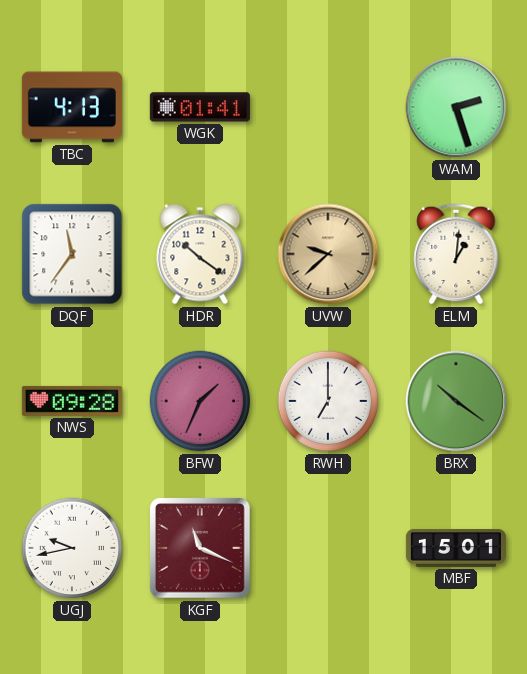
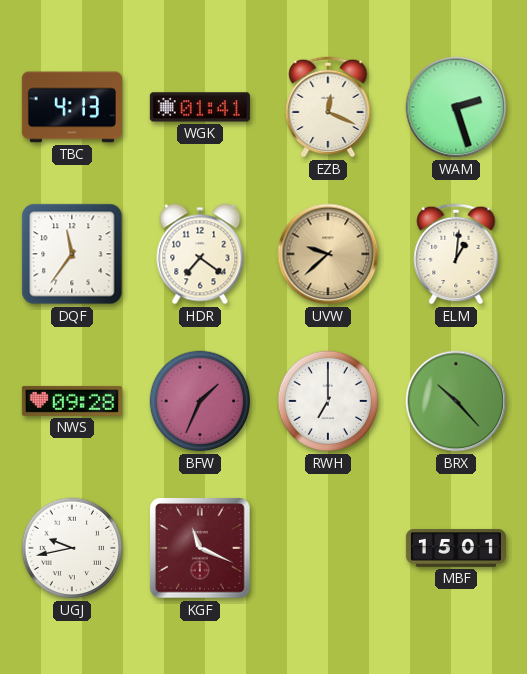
EZB: none -> 12:19 (328, 107)
HDR: 10:21 -> 7:21 (200, 254)
BRX: 10:21 -> 10:23 (456, 401)
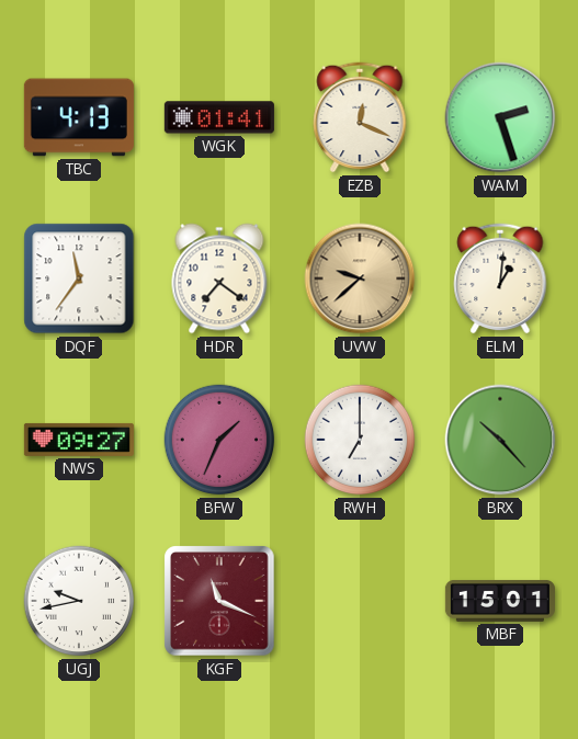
NWS: 09:28 -> 09:27 (79, 440)
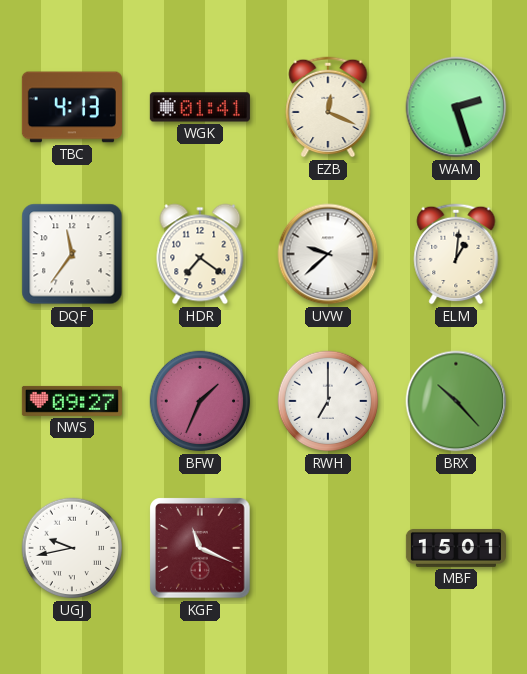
UVW dial: champagne -> white (328, 254)
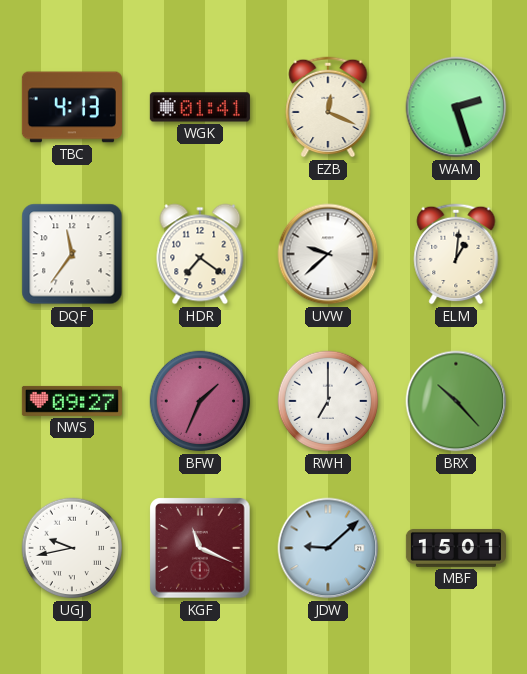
JDW: none -> 9:08 (328, 548)
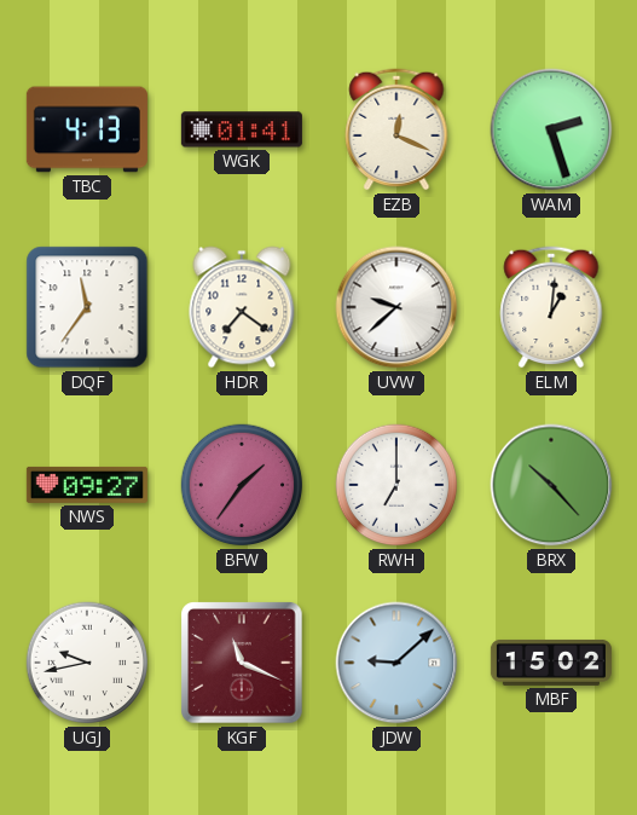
BFW: 1:34 -> 1:36 (242, 485)
MBF: 15:01 -> 15:02 (551, 663)
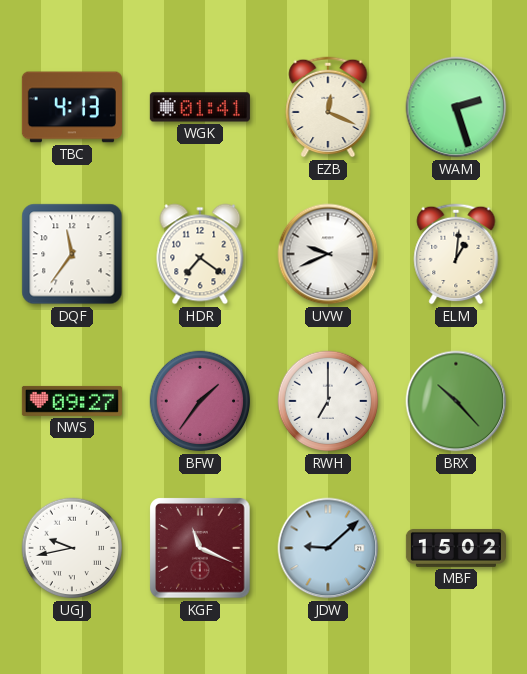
UVW: 9:38 -> 9:41 (328, 254)
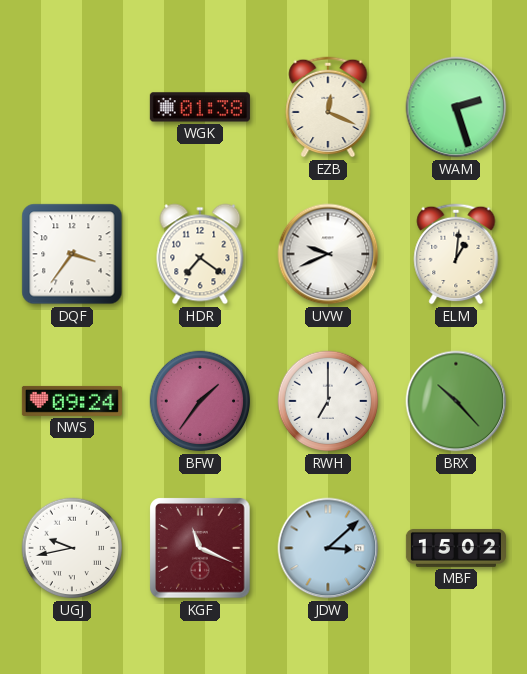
TBC: 4:13 -> none (72, 107)
WGK: 01:41 -> 01:38 (200, 107)
DQF: 11:36 -> 3:36 (72, 254)
NWS: 09:27 -> 09:24 (72, 401)
JDW: 9:08 -> 3:08 (328, 548)
